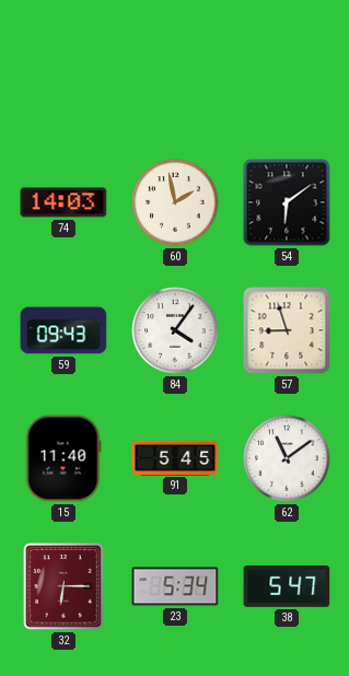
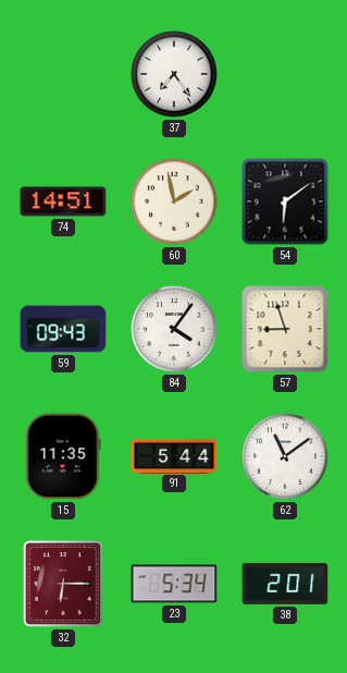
37: none -> 7:24 (174, 74)
74: 14:03 -> 14:51 (63, 201)
15: 11:40 -> 11:35 (63, 456)
91: 5:45 -> 5:44 (174, 455)
38: 5:47 -> 2:01 (285, 585)
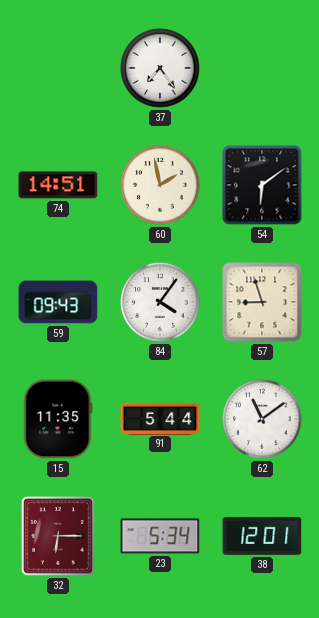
38: 2:01 -> 12:01 (262, 537)
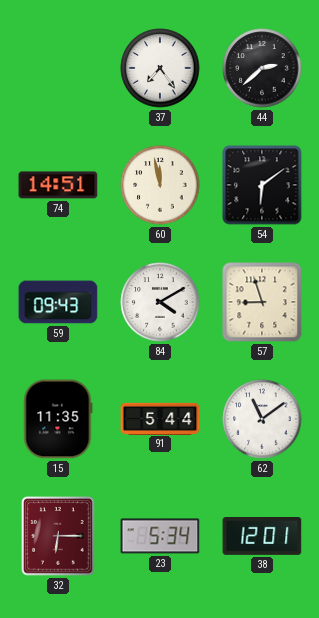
44: none -> 2:38 (262, 68)
60: 1:58 -> 11:58 (160, 185)
84: 4:06 -> 4:10 (160, 302)
